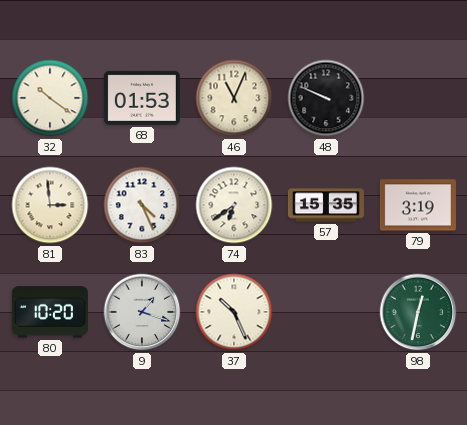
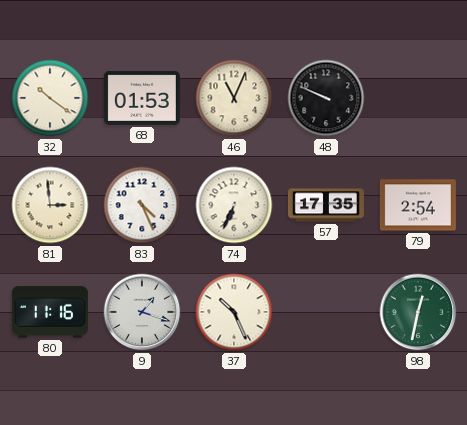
74: 6:39 -> 6:34 (234, 205)
57: 15:35 -> 17:35 (326, 205)
79: 3:19 -> 2:54 (418, 205)
80: 10:20 -> 11:16 (50, 312)
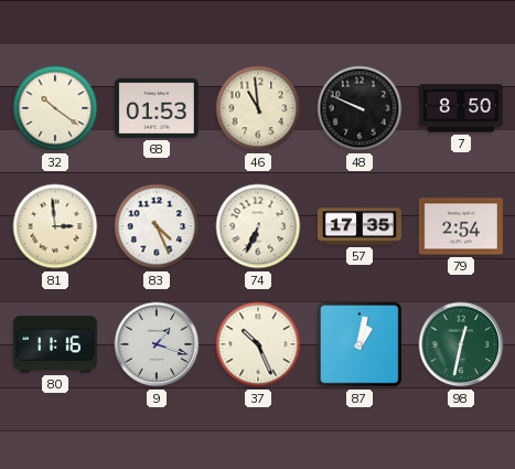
46: 11:04 -> 10:59 (258, 108)
7: none -> 8:50 (461, 108)
87: none -> 1:02 (360, 344)
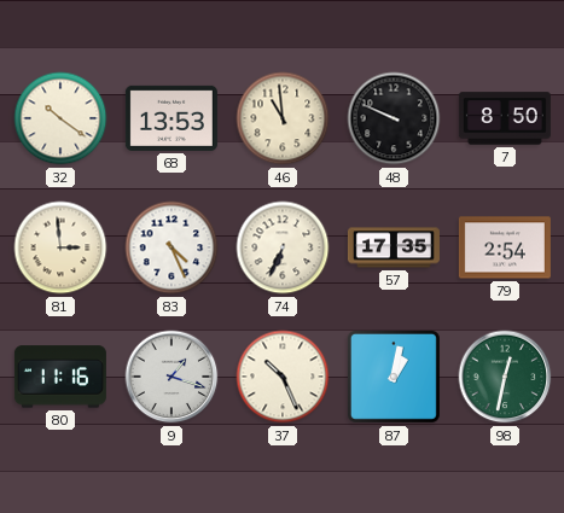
68: 01:53 -> 13:53 (171, 118)
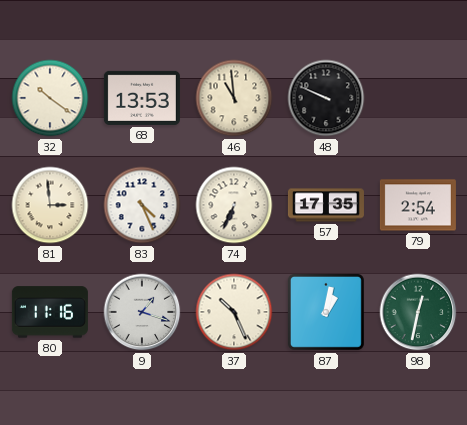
7: 8:50 -> none (505, 118)
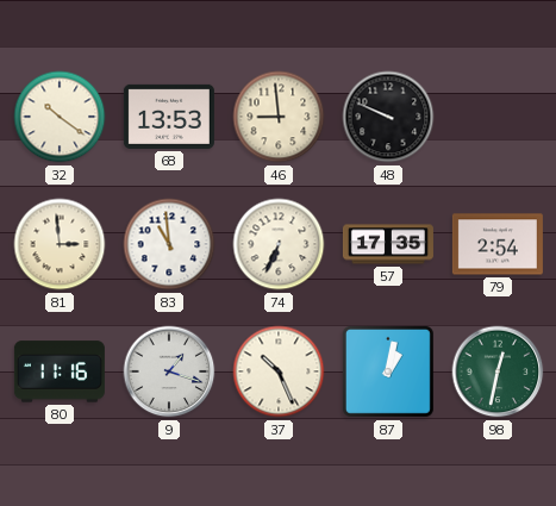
46: 10:59 -> 8:59 (279, 117)
83: 4:26 -> 10:59 (169, 244)
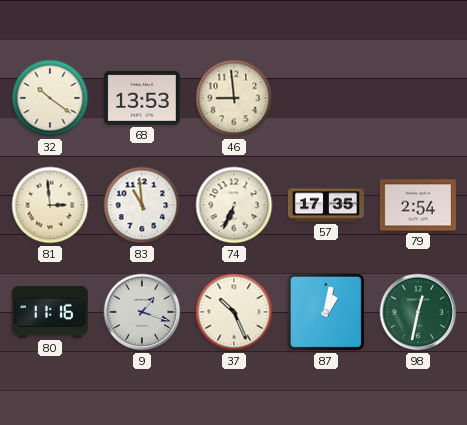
48: 9:49 -> none (388, 117)
